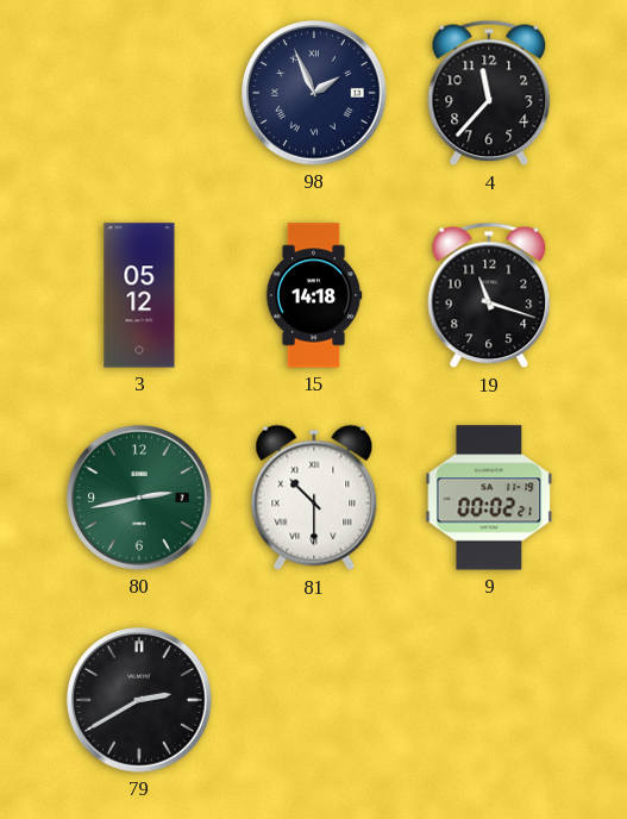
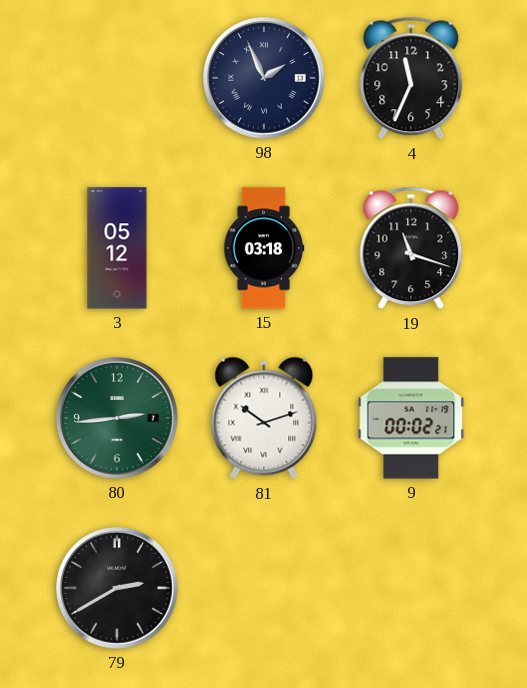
4: 11:37 -> 11:34 (411, 78)
15: 14:18 -> 03:18 (264, 248)
80: 2:43 -> 2:44 (117, 418)
81: 10:30 -> 10:12 (264, 418)
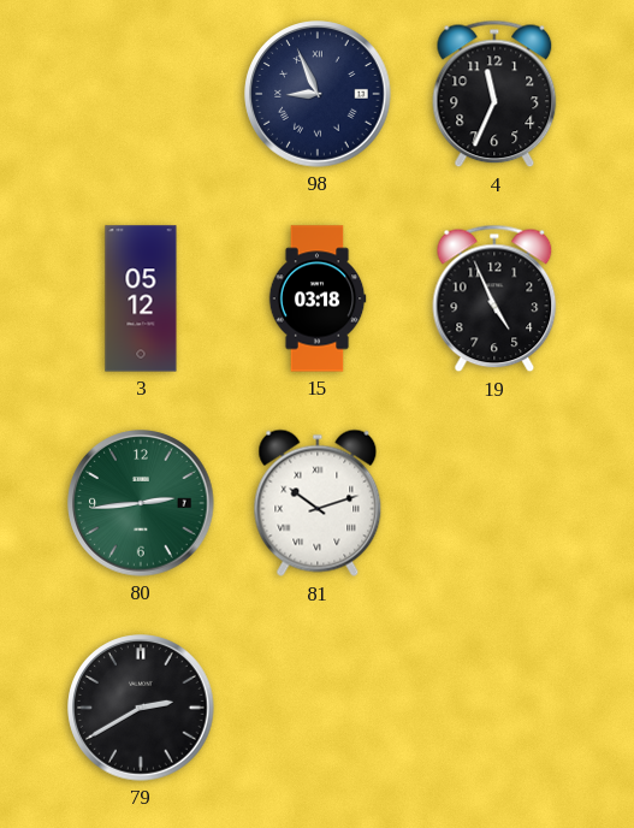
98: 1:56 -> 8:56 (318, 94)
19: 11:18 -> 4:56 (494, 298)
9: 00:02 -> none (411, 418)
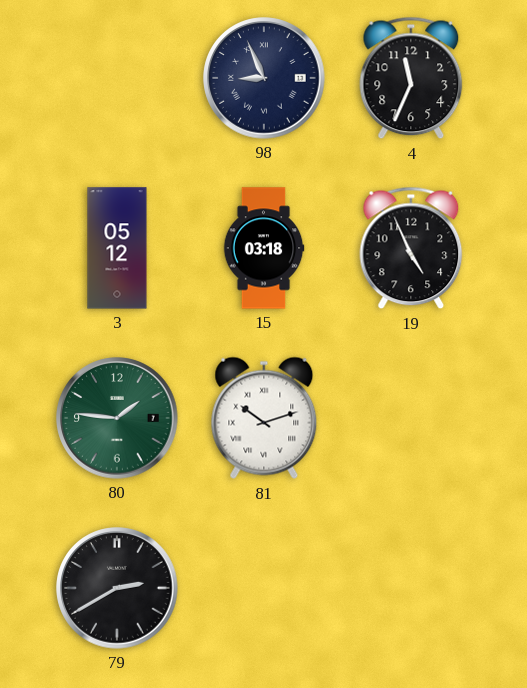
80: 2:44 -> 1:46 (117, 418)
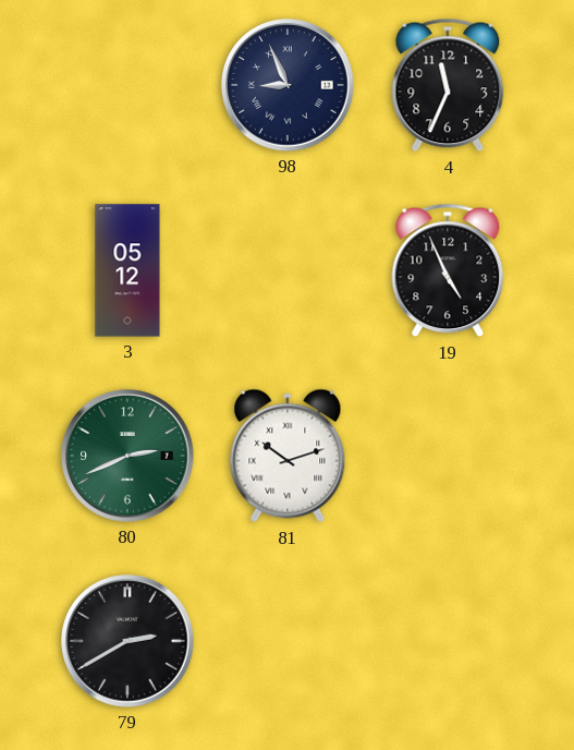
15: 03:18 -> none (264, 248)
80: 1:46 -> 2:41 (127, 456)
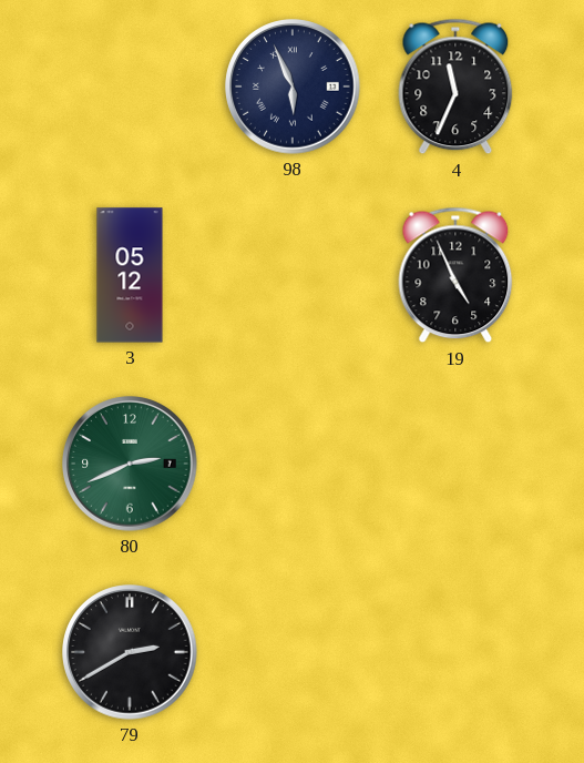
98: 8:56 -> 5:56 (293, 87)
81: 10:12 -> none (288, 456)
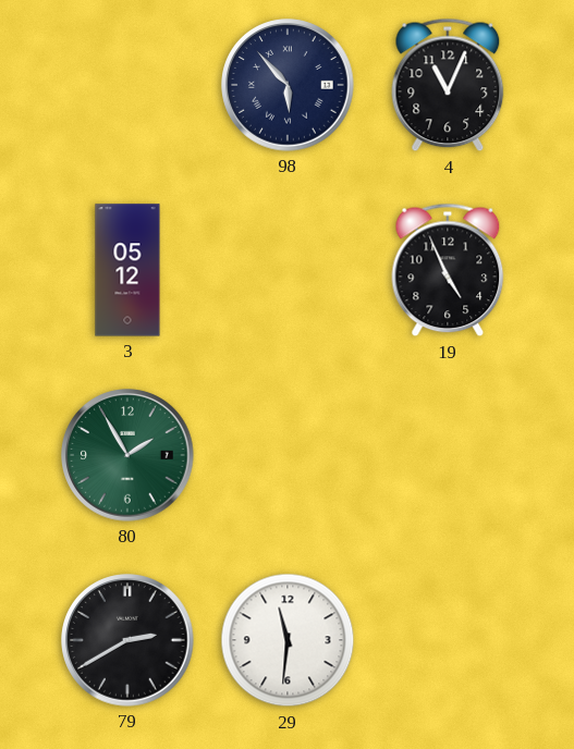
98: 5:56 -> 5:53 (288, 85)
4: 11:34 -> 11:04 (448, 85)
80: 2:41 -> 1:55 (127, 455)
29: none -> 11:31 (288, 640)
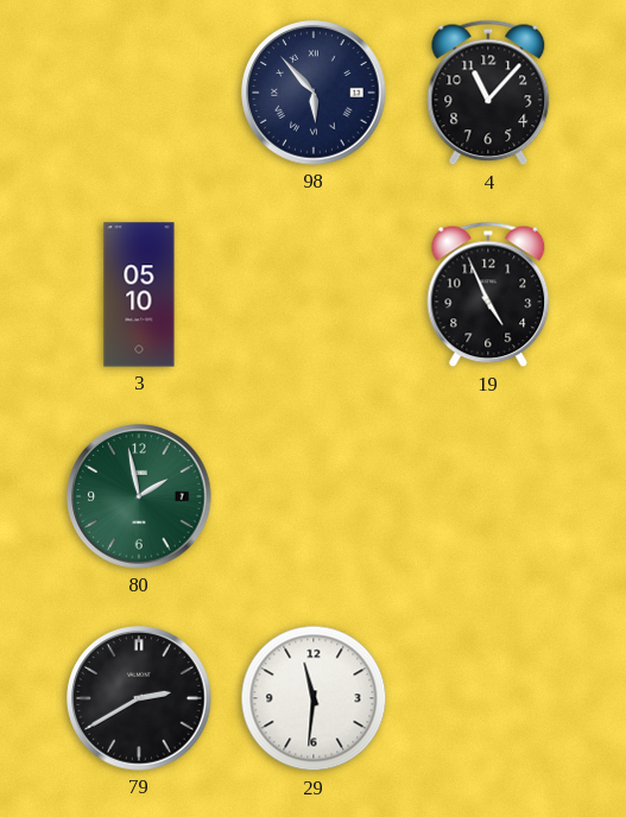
4: 11:04 -> 11:07 (488, 93)
3: 05:12 -> 05:10 (139, 294)
80: 1:55 -> 1:58 (139, 496)
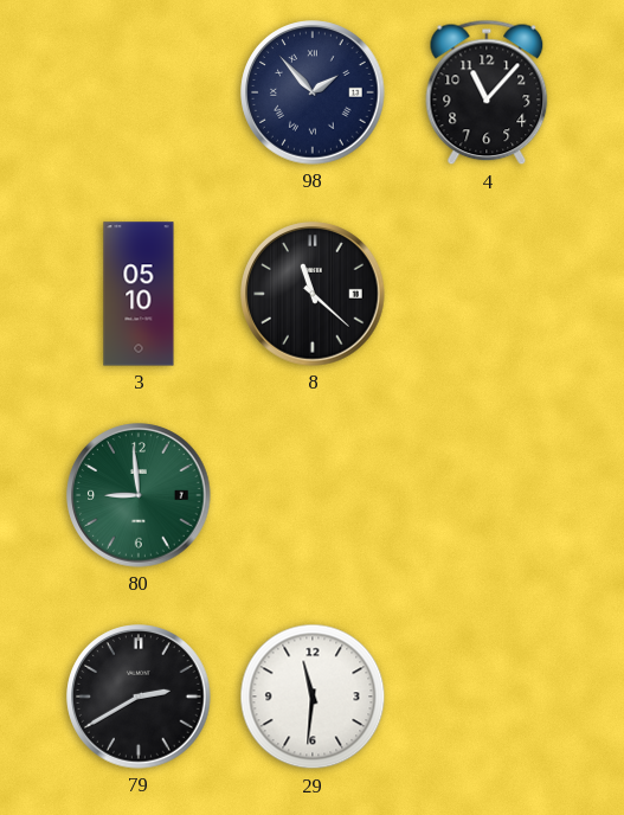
98: 5:53 -> 1:53 (313, 92)
8: none -> 11:22 (313, 294)
19: 4:56 -> none (488, 294)
80: 1:58 -> 8:59 (139, 495)
